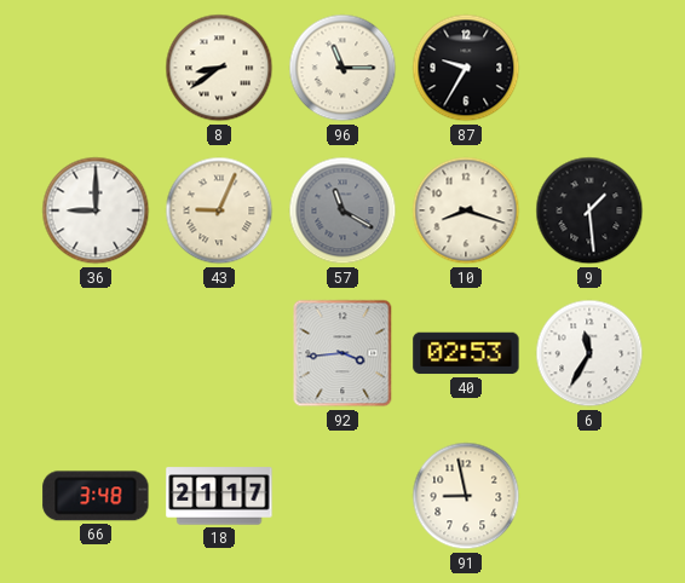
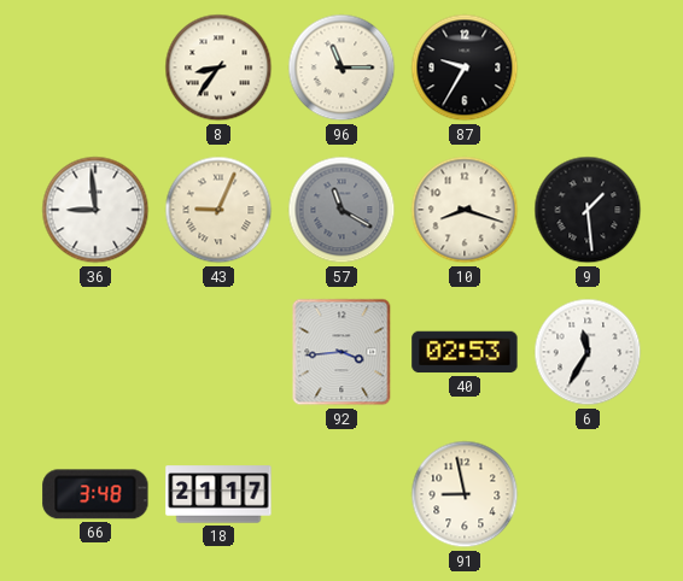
8: 8:39 -> 8:36 (218, 68)
36: 9:00 -> 8:59 (95, 210)
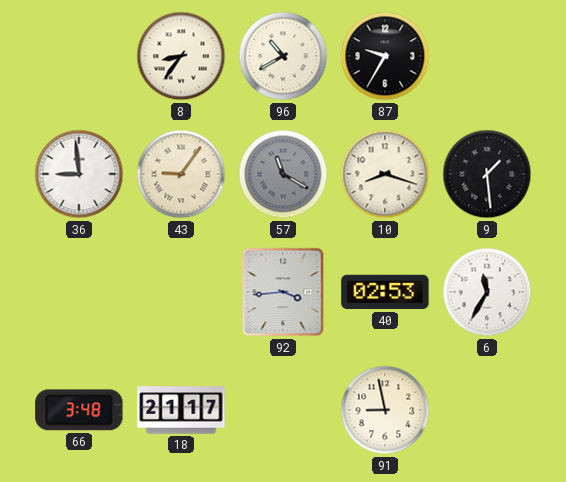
96: 11:15 -> 10:40 (283, 56)
43: 9:04 -> 9:06 (181, 174)
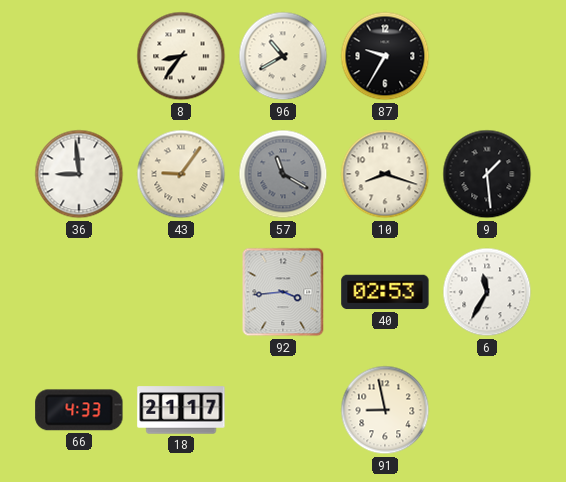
66: 3:48 -> 4:33 (79, 410)
